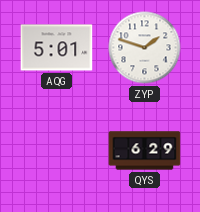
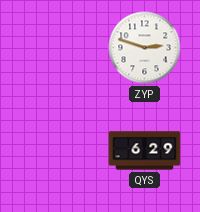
AQG: 5:01 -> none (57, 48)
ZYP: 1:48 -> 2:48 (145, 48)
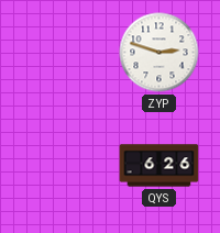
QYS: 6:29 -> 6:26 (159, 166)
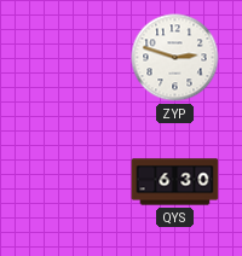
QYS: 6:26 -> 6:30 (175, 182)
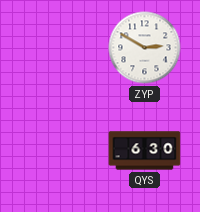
ZYP: 2:48 -> 2:50 (145, 48)
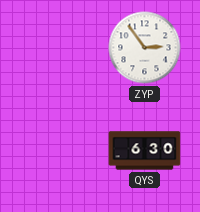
ZYP: 2:50 -> 2:54 (145, 48)
